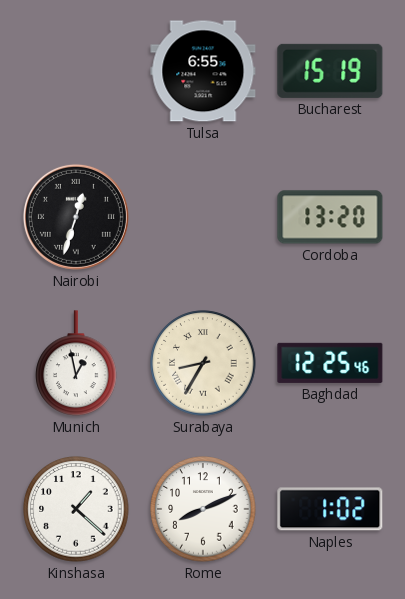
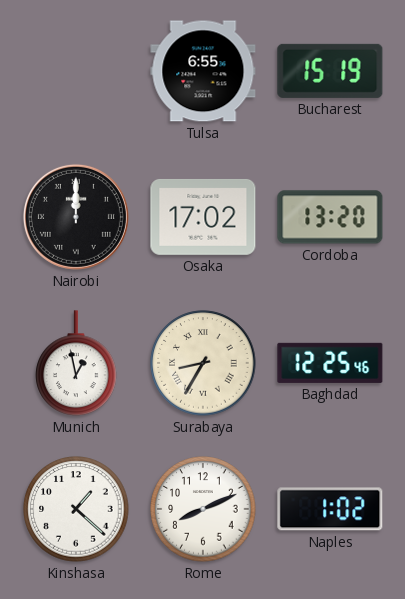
Nairobi: 12:33 -> 12:00 (76, 217)
Osaka: none -> 17:02 (203, 217)
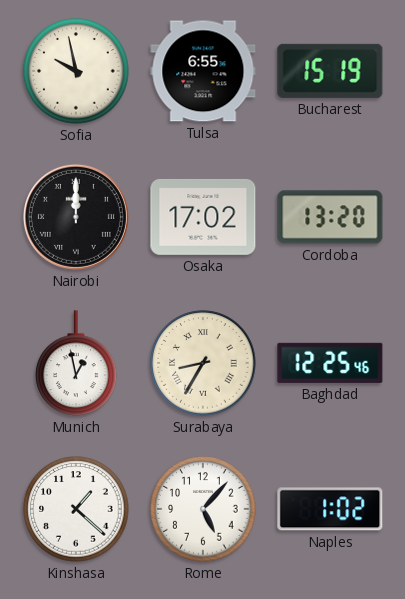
Sofia: none -> 9:58 (76, 71)
Rome: 8:11 -> 5:07 (203, 509)
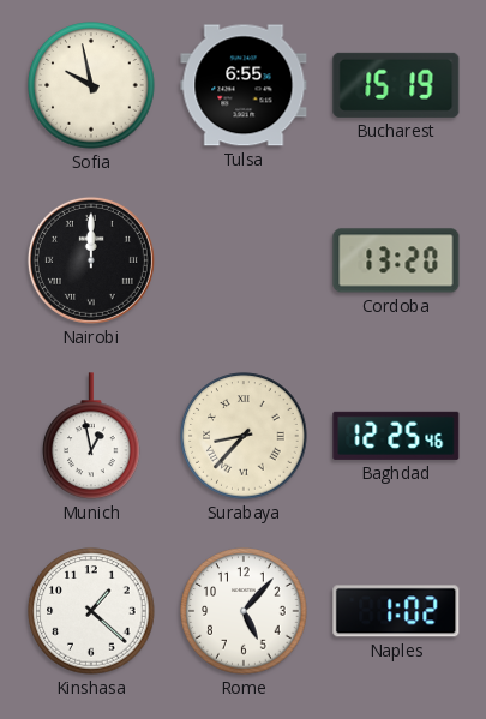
Osaka: 17:02 -> none (203, 217)
Surabaya: 8:35 -> 8:37 (244, 436)
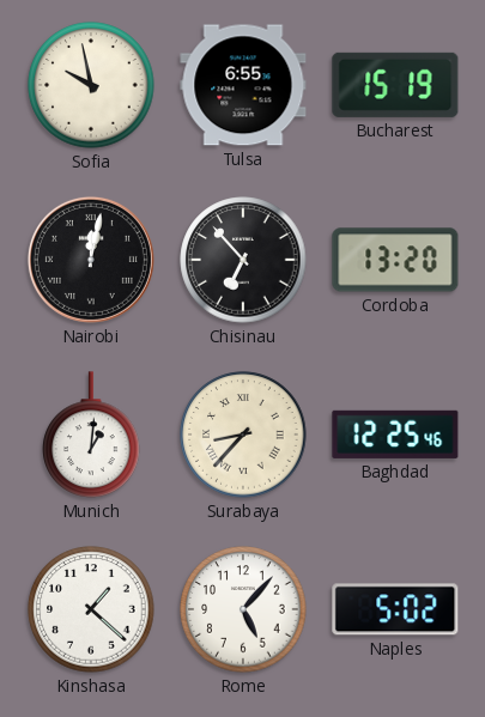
Nairobi: 12:00 -> 12:02 (91, 260)
Chisinau: none -> 6:53 (243, 260)
Munich: 12:58 -> 1:01 (91, 435)
Naples: 1:02 -> 5:02 (395, 609)
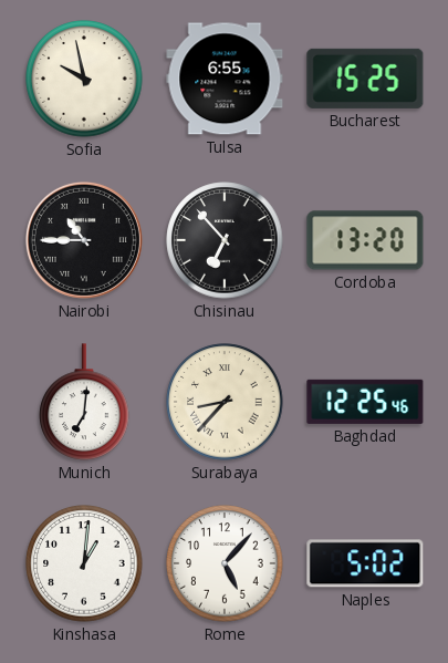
Bucharest: 15:19 -> 15:25 (365, 79)
Nairobi: 12:02 -> 10:45 (84, 240)
Munich: 1:01 -> 7:01 (84, 402)
Kinshasa: 1:22 -> 1:01 (84, 563)
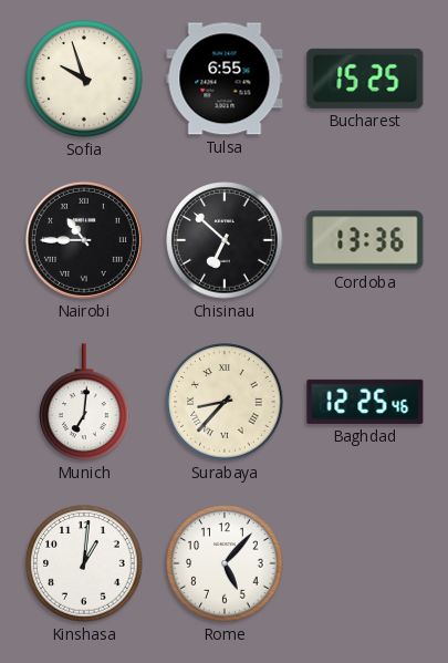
Sofia: 9:58 -> 9:57 (84, 79)
Chisinau: 6:53 -> 6:52 (225, 240)
Cordoba: 13:20 -> 13:36 (365, 240)
Naples: 5:02 -> none (365, 563)
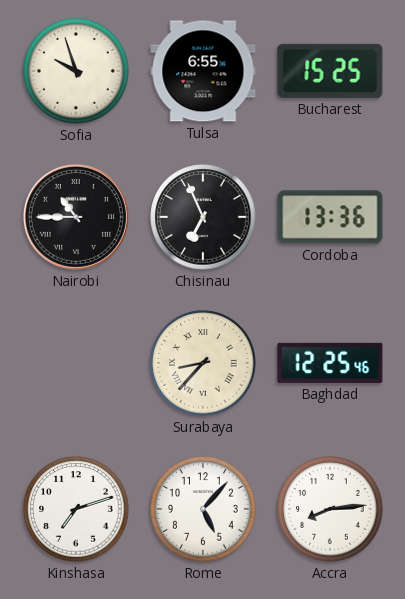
Chisinau: 6:52 -> 6:56 (203, 217)
Munich: 7:01 -> none (84, 402)
Kinshasa: 1:01 -> 7:12 (76, 509)
Accra: none -> 8:14 (330, 509)
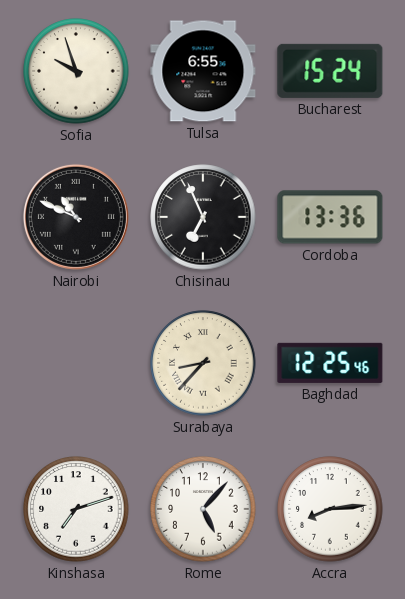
Bucharest: 15:25 -> 15:24 (330, 71)
Nairobi: 10:45 -> 10:49 (76, 217)
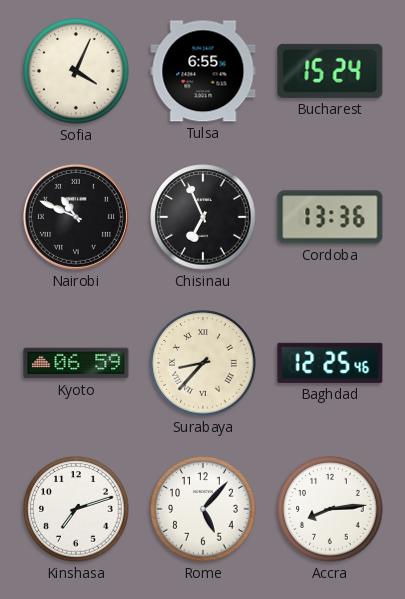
Sofia: 9:57 -> 4:04 (76, 71)
Kyoto: none -> 06:59 (76, 363)
